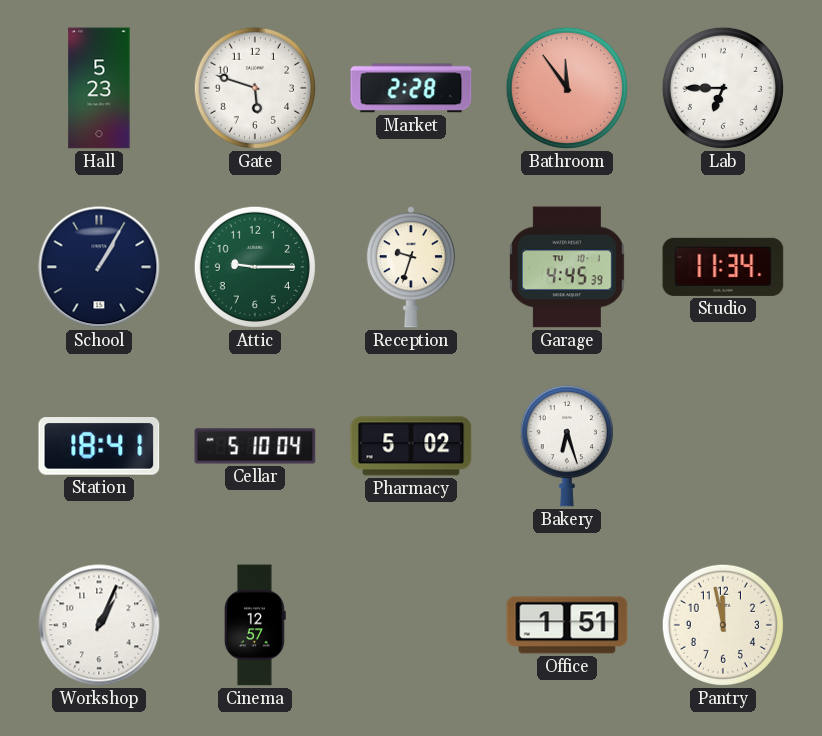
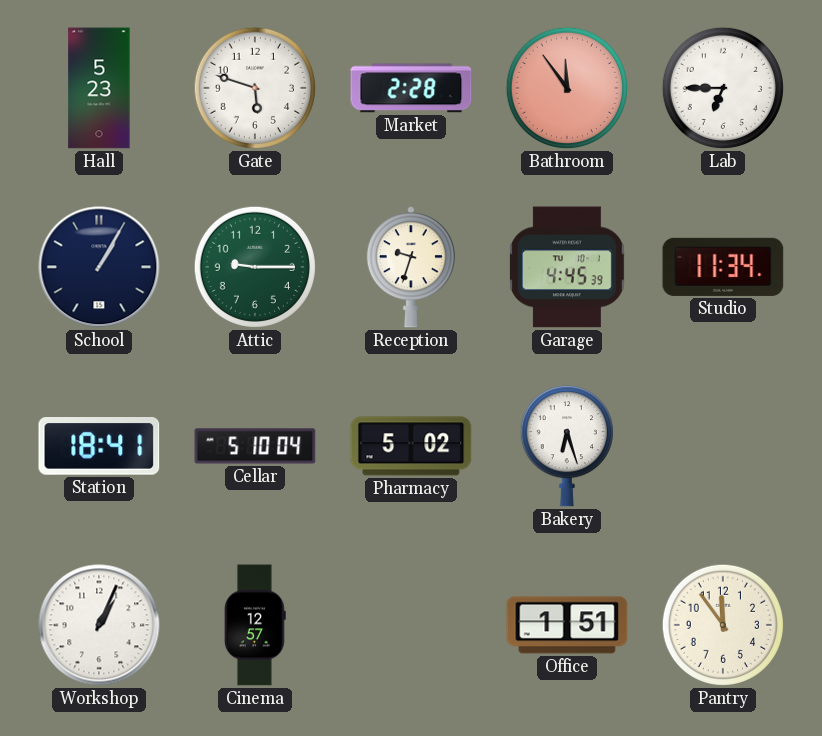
Pantry: 11:58 -> 11:54 (723, 625)
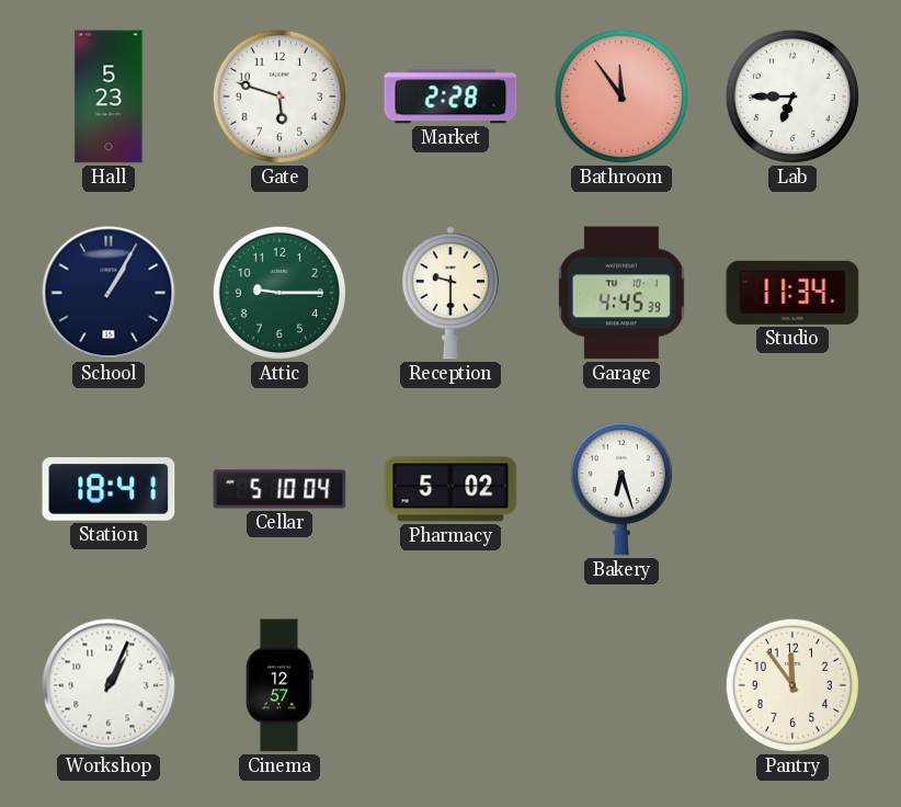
Reception: 9:33 -> 9:30 (450, 293)
Office: 1:51 -> none (567, 625)
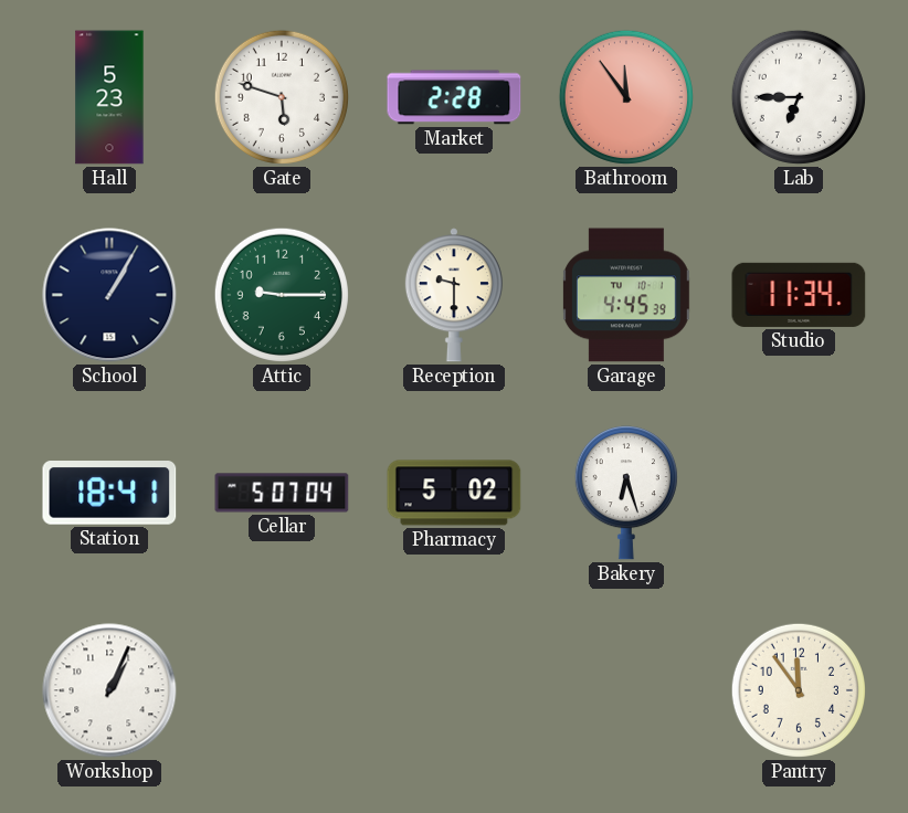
Cellar: 5:10 -> 5:07 (282, 493)
Cinema: 12:57 -> none (280, 685)
